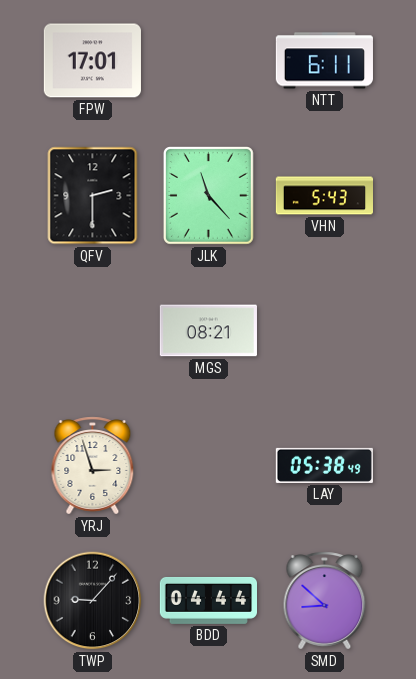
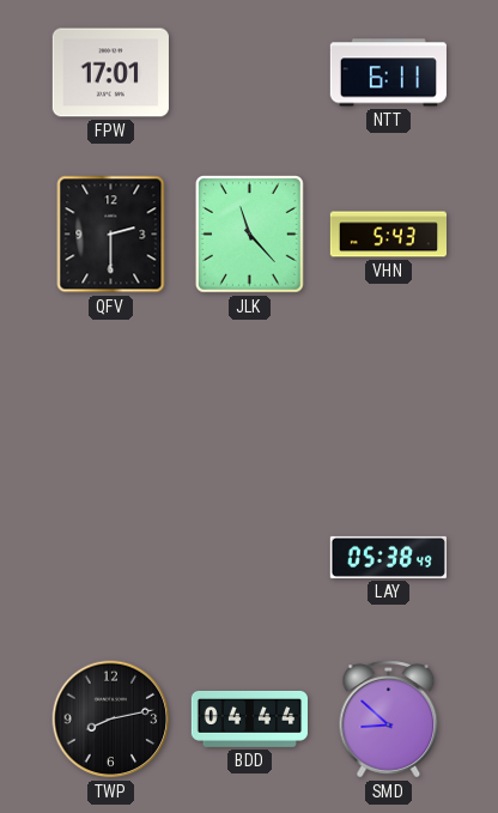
MGS: 08:21 -> none (208, 331)
YRJ: 2:57 -> none (93, 466)
TWP: 9:07 -> 8:13 (111, 720)
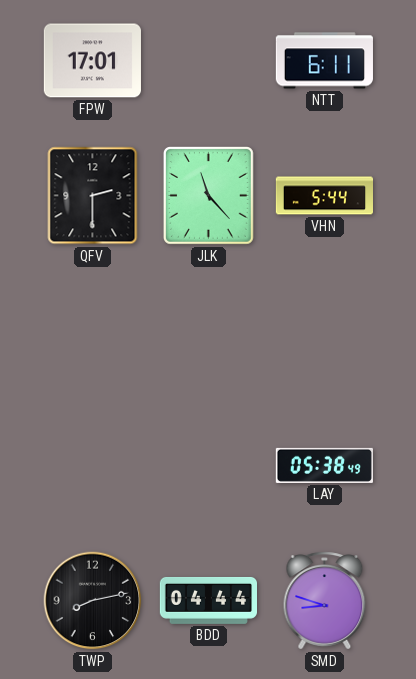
VHN: 5:43 -> 5:44 (324, 196)
SMD: 8:52 -> 8:48 (325, 601)
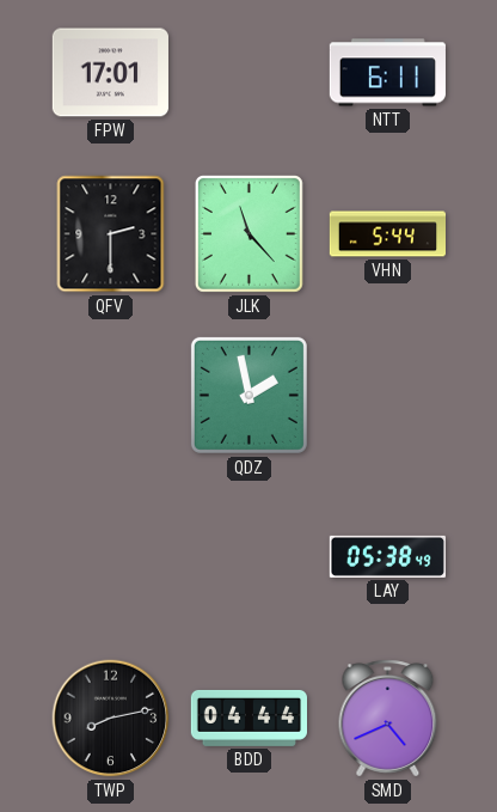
QDZ: none -> 1:58 (249, 395)
SMD: 8:48 -> 4:41 (388, 719)
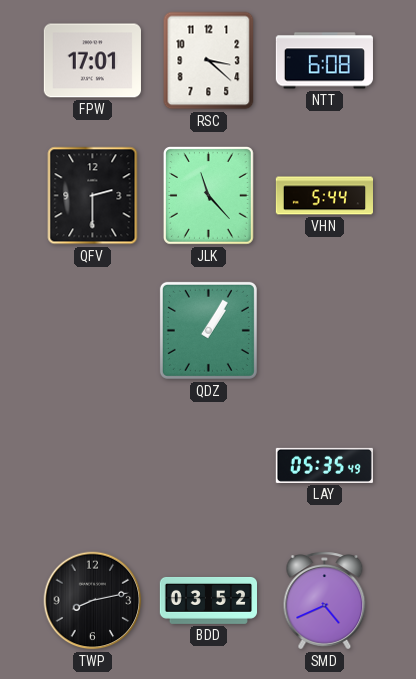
RSC: none -> 3:22 (209, 61)
NTT: 6:11 -> 6:08 (324, 61)
QDZ: 1:58 -> 1:05 (208, 330)
LAY: 05:38 -> 05:35 (324, 465)
BDD: 04:44 -> 03:52 (208, 600)
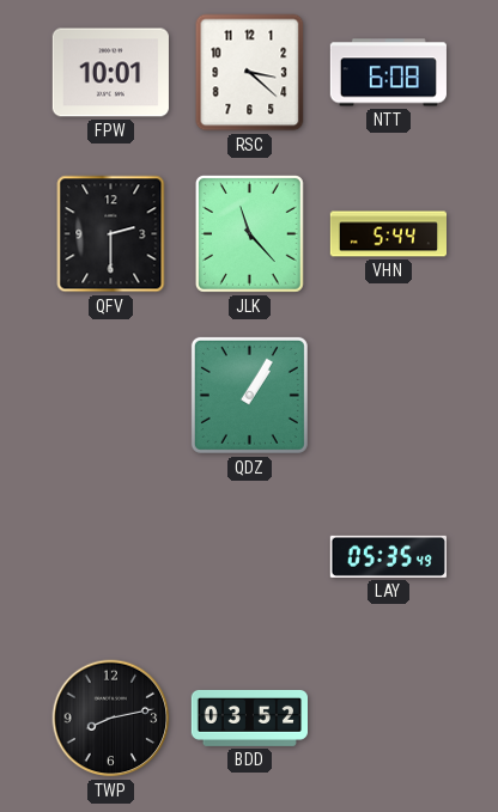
FPW: 17:01 -> 10:01 (110, 73)
SMD: 4:41 -> none (325, 601)
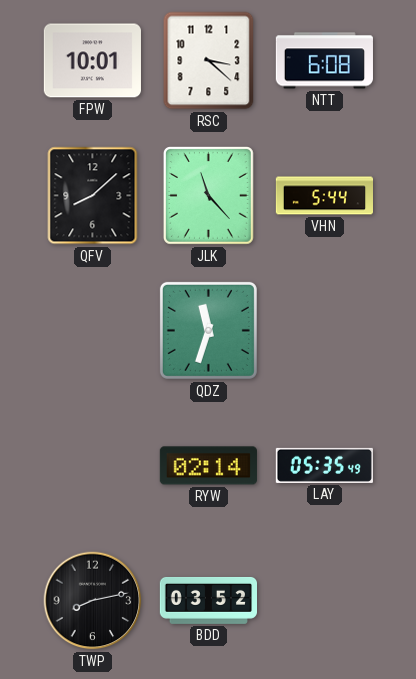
QFV: 2:30 -> 8:08 (93, 196)
QDZ: 1:05 -> 11:33 (208, 330)
RYW: none -> 02:14 (208, 466)
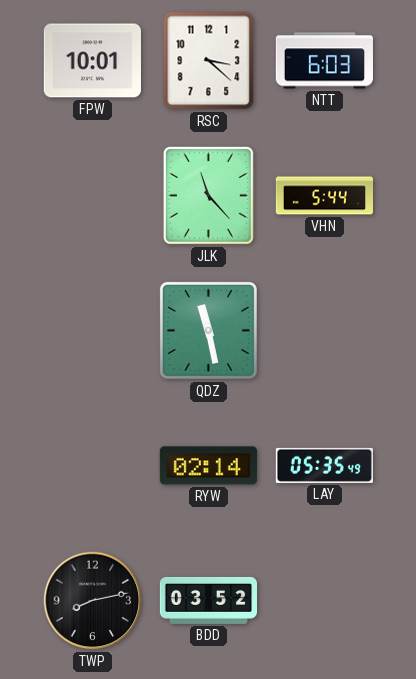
NTT: 6:08 -> 6:03 (324, 61)
QFV: 8:08 -> none (93, 196)
QDZ: 11:33 -> 11:28 (208, 330)
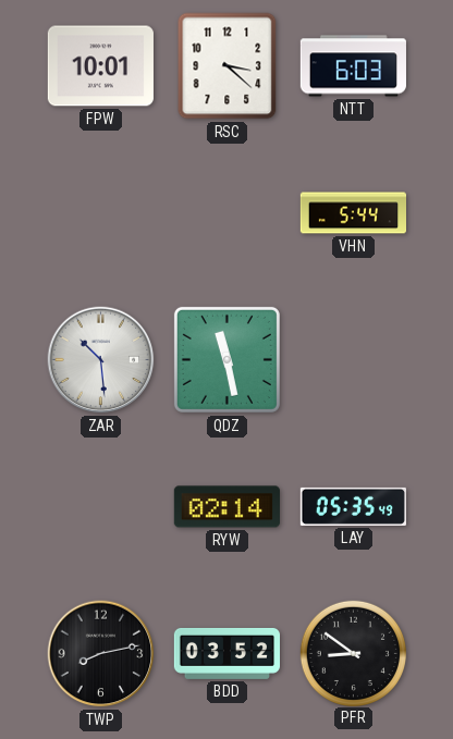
JLK: 11:23 -> none (208, 196)
ZAR: none -> 10:29 (101, 360)
PFR: none -> 8:51 (353, 653)
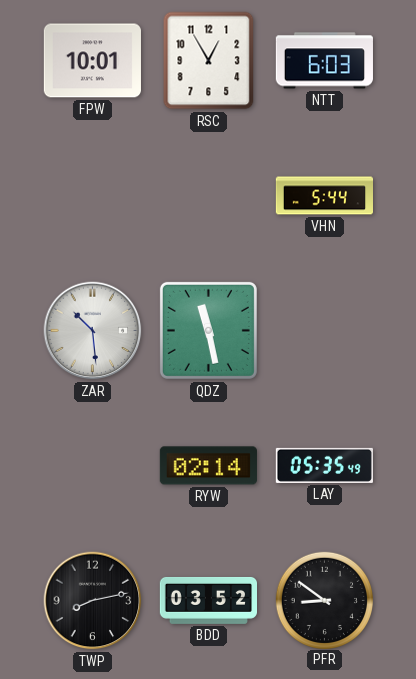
RSC: 3:22 -> 12:55 (209, 61)
